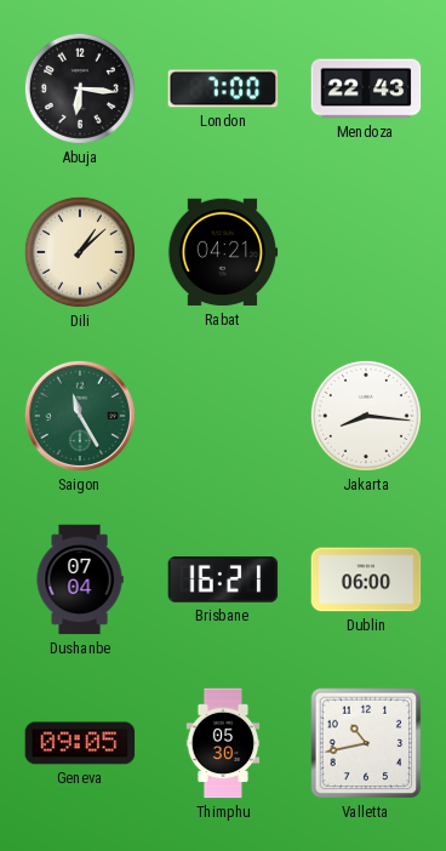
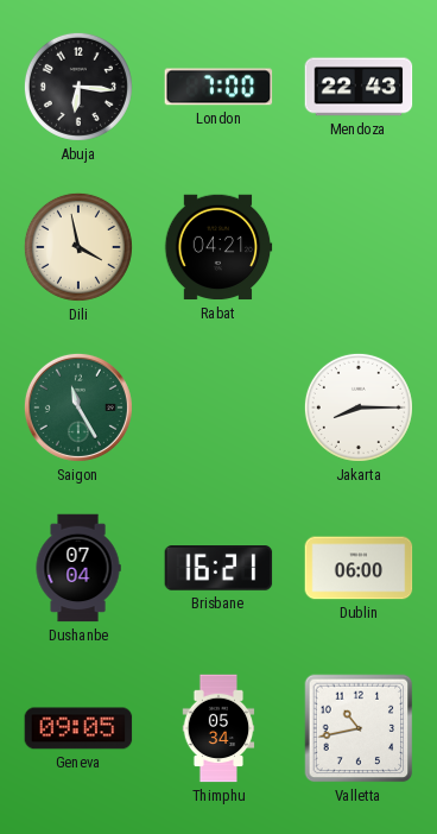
Dili: 1:08 -> 3:58 (78, 247)
Jakarta: 8:16 -> 8:15 (359, 407)
Thimphu: 05:30 -> 05:34 (218, 728)
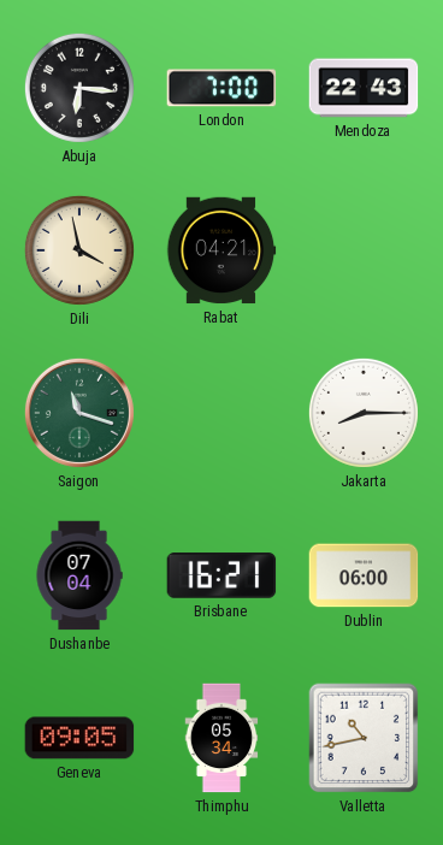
Saigon: 11:25 -> 11:18 (79, 413)
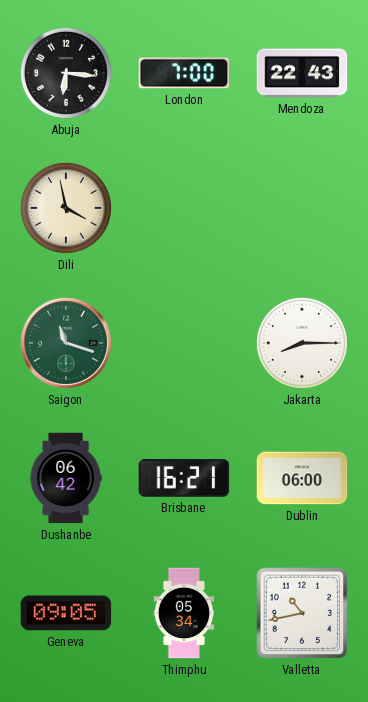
Rabat: 04:21 -> none (221, 250)
Dushanbe: 07:04 -> 06:42 (66, 478)
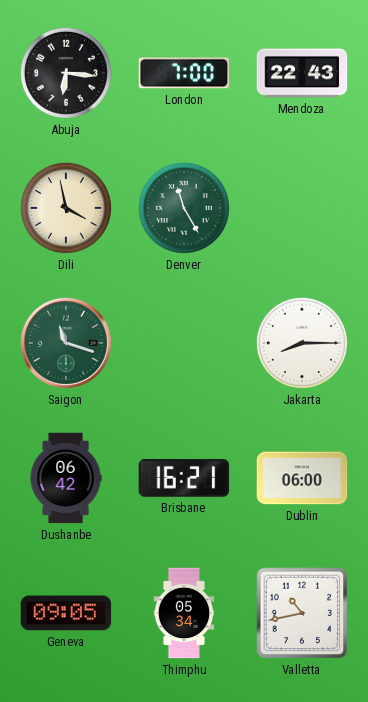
Denver: none -> 11:25 (184, 208)
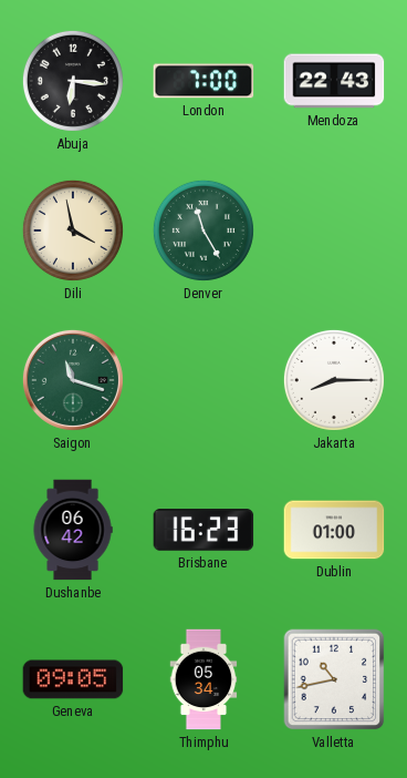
Brisbane: 16:21 -> 16:23 (203, 530)
Dublin: 06:00 -> 01:00 (334, 530)
